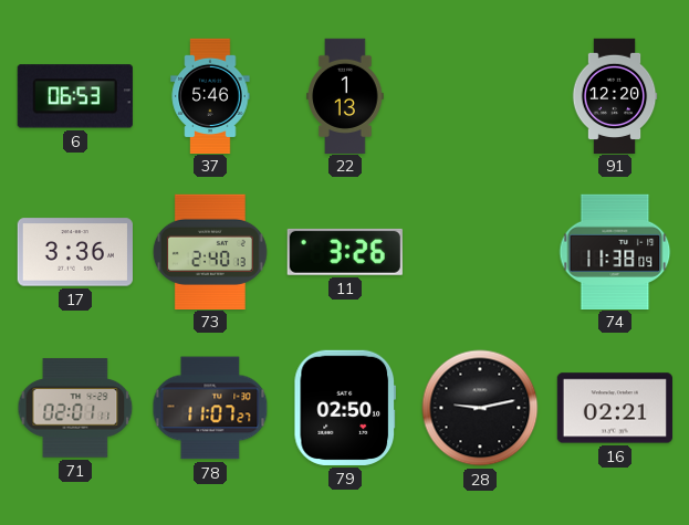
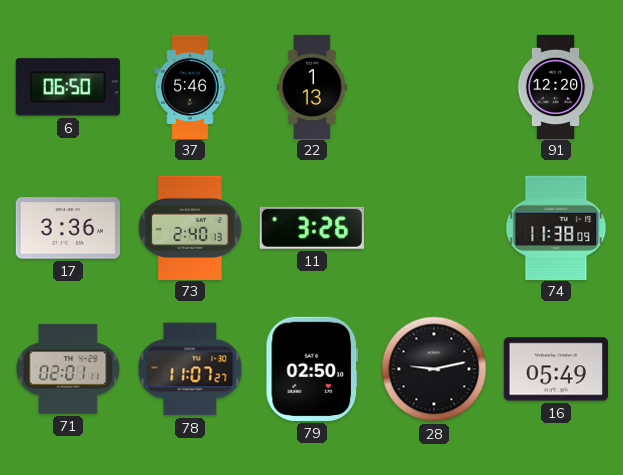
6: 06:53 -> 06:50 (68, 87)
16: 02:21 -> 05:49 (555, 369)
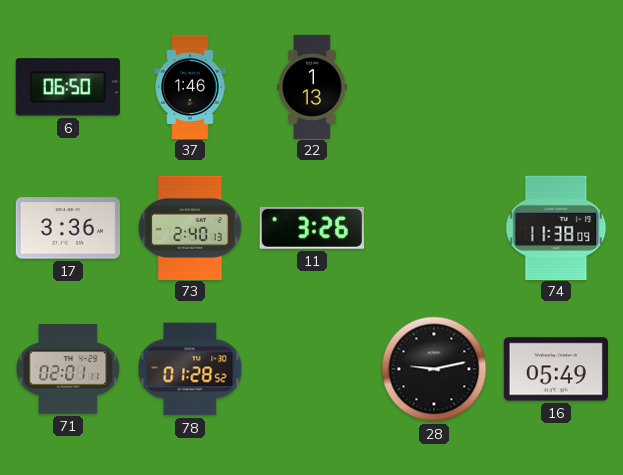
37: 5:46 -> 1:46 (190, 86)
91: 12:20 -> none (556, 86)
78: 11:07 -> 01:28 (190, 369)
79: 02:50 -> none (312, 369)
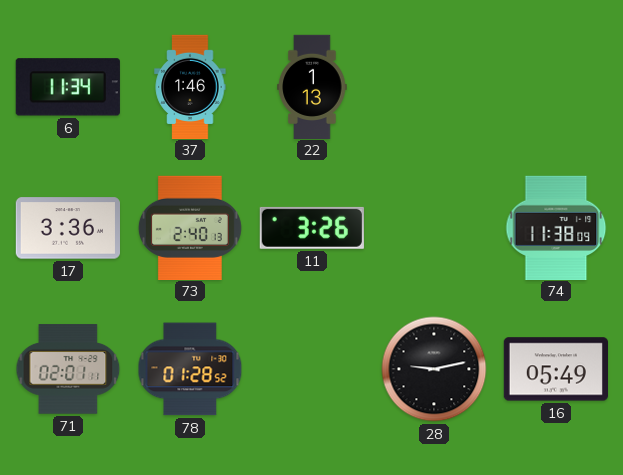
6: 06:50 -> 11:34 (68, 87)
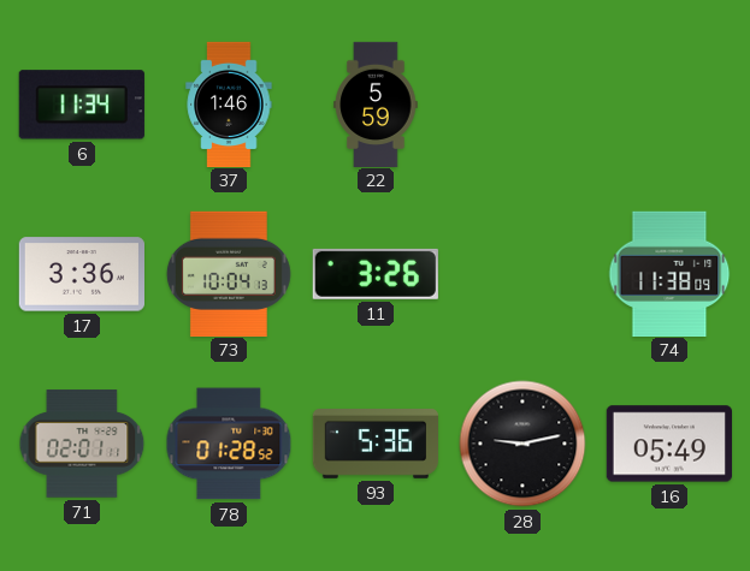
22: 1:13 -> 5:59 (376, 103)
73: 2:40 -> 10:04 (229, 273)
93: none -> 5:36 (374, 445)
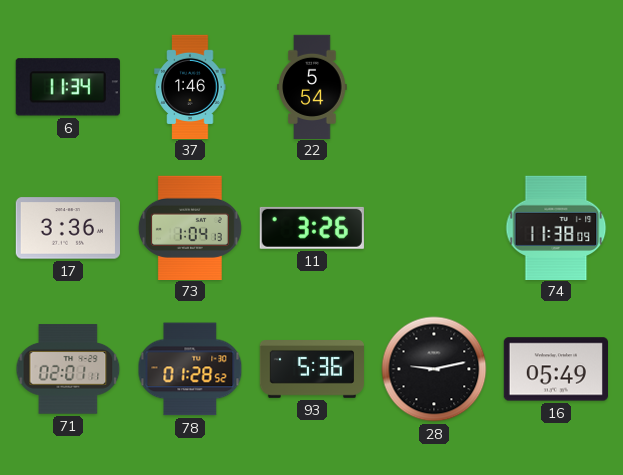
22: 5:59 -> 5:54 (312, 86)
73: 10:04 -> 1:04 (190, 227)
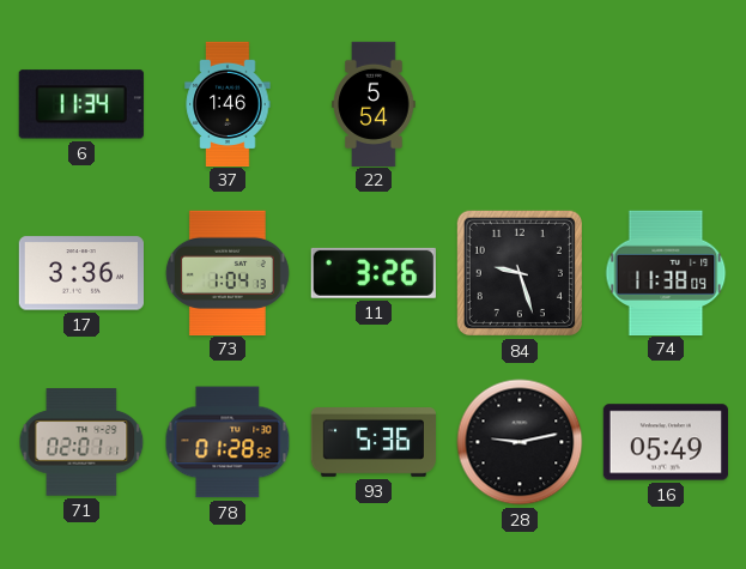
84: none -> 9:27 (520, 273)
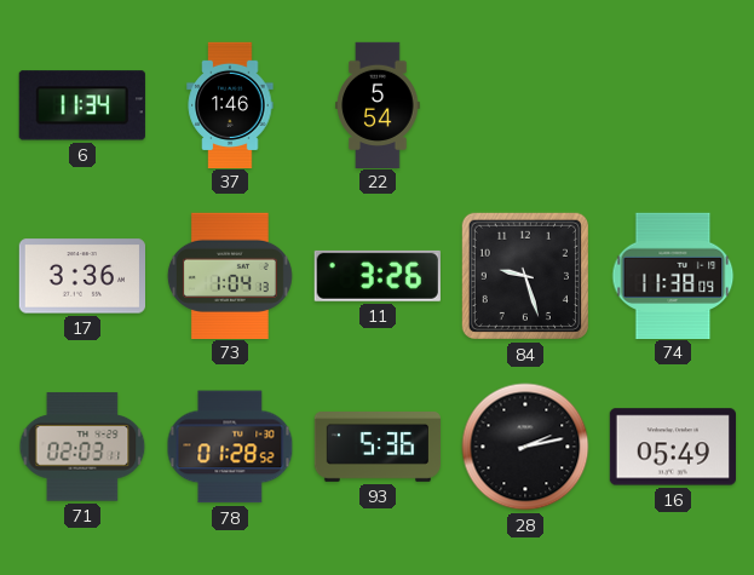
71: 02:01 -> 02:03 (82, 447)
28: 9:13 -> 2:13 (525, 447)
